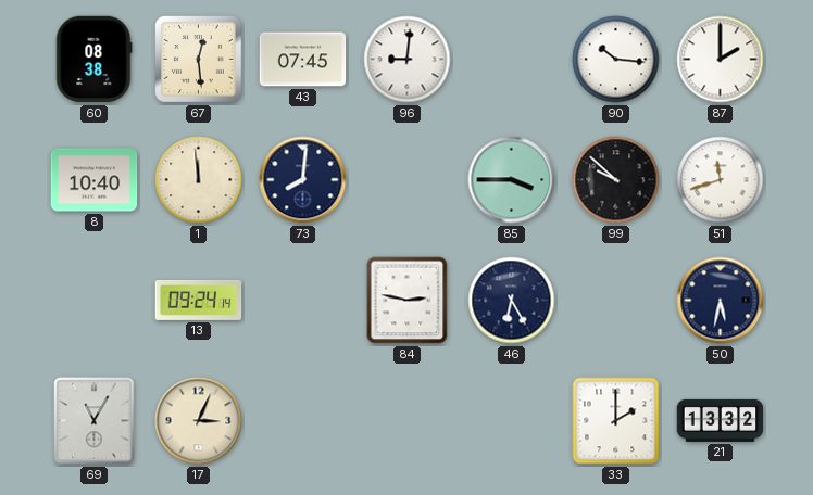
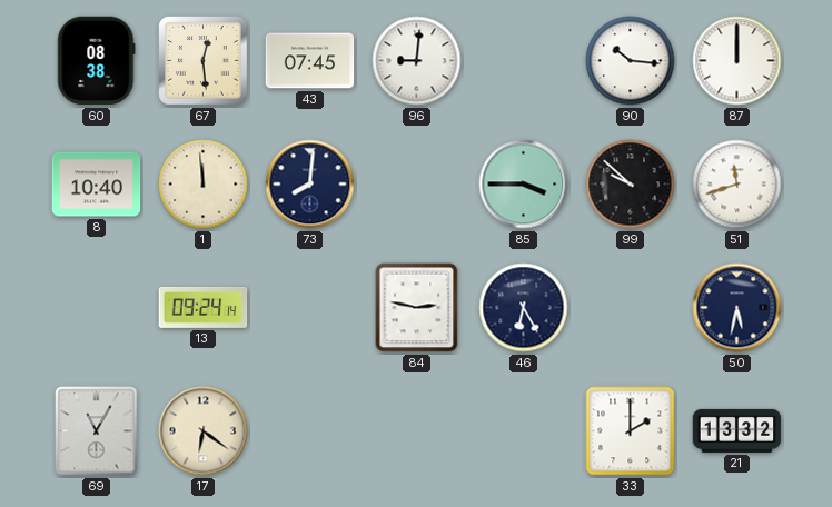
87: 2:00 -> 12:00 (737, 61)
17: 3:04 -> 6:21 (204, 431)
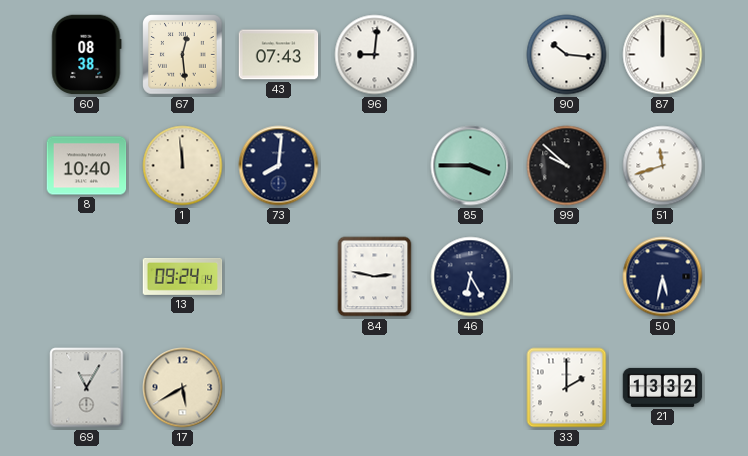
43: 07:45 -> 07:43 (279, 55)
17: 6:21 -> 5:40 (183, 388)
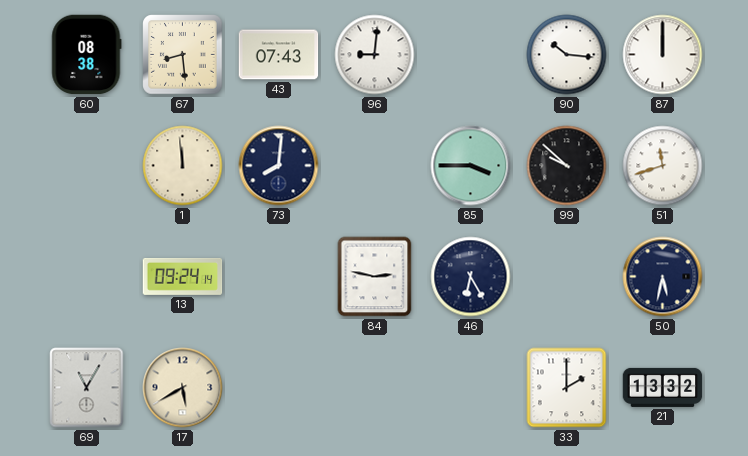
67: 12:29 -> 8:29 (183, 55)
8: 10:40 -> none (87, 166)
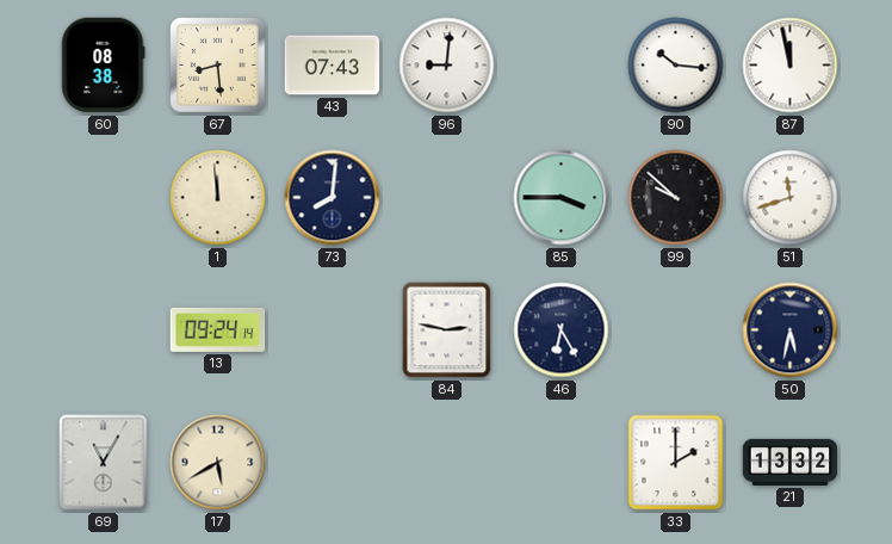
87: 12:00 -> 11:58 (791, 66)
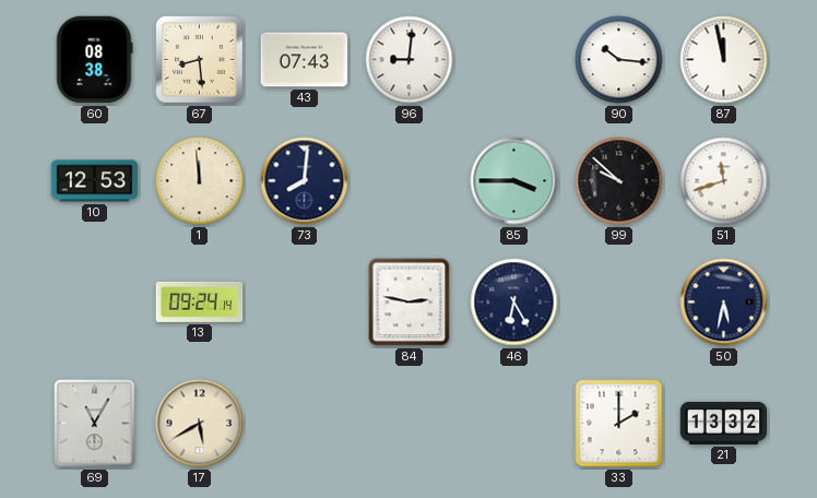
10: none -> 12:53 (95, 181)
